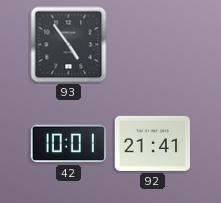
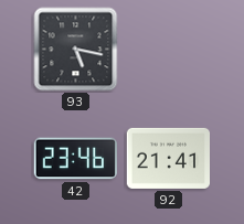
93: 4:54 -> 5:17 (76, 50)
42: 10:01 -> 23:46 (75, 159)
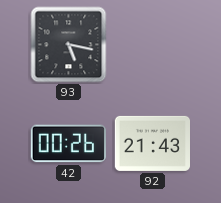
42: 23:46 -> 00:26 (68, 144)
92: 21:41 -> 21:43 (152, 143)
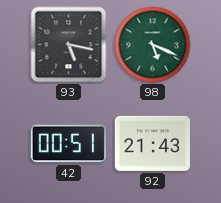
98: none -> 5:19 (153, 45)
42: 00:26 -> 00:51 (68, 144)
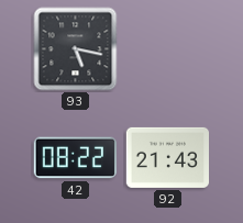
98: 5:19 -> none (153, 45)
42: 00:51 -> 08:22 (75, 158)
